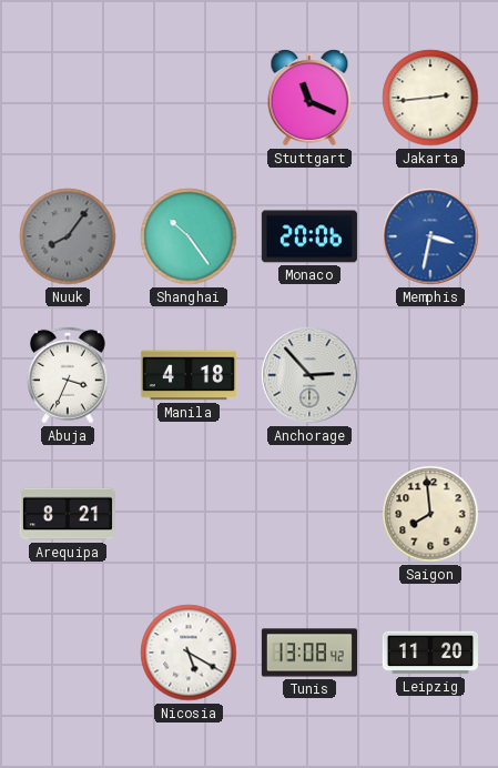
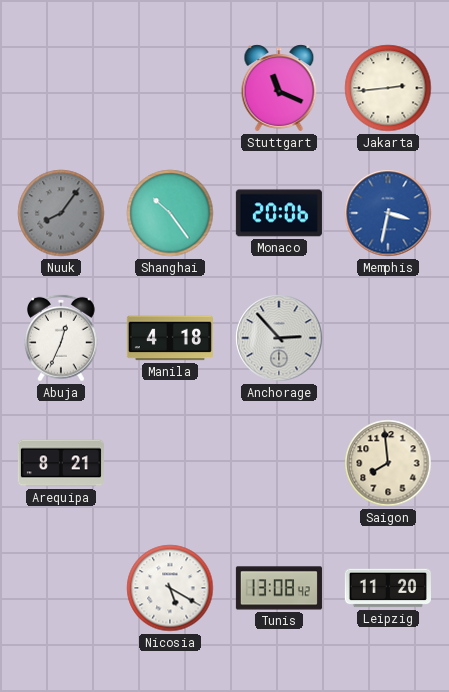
Abuja: 3:34 -> 12:34 (62, 338)
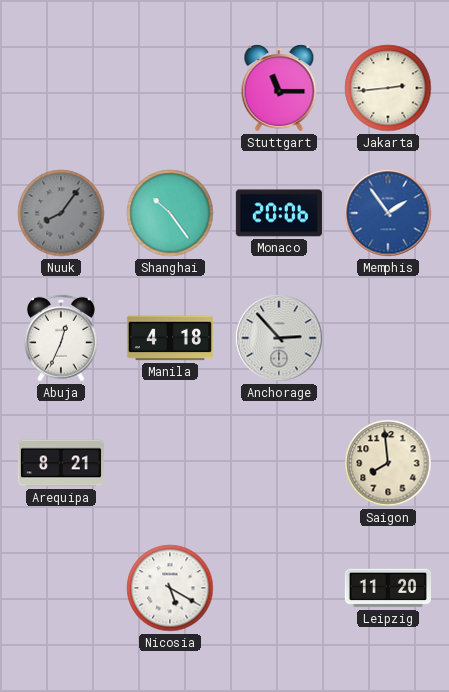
Stuttgart: 11:19 -> 11:15 (279, 88)
Memphis: 3:32 -> 1:54 (388, 213)
Tunis: 13:08 -> none (279, 588)
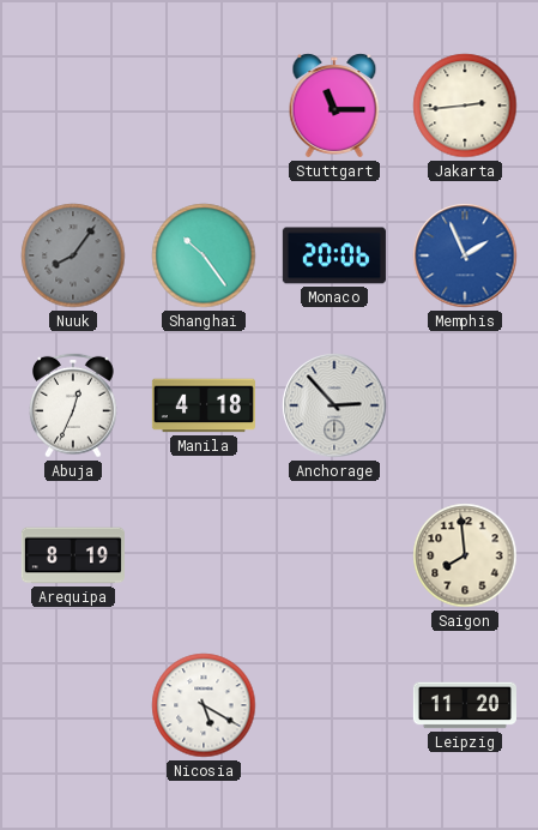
Memphis: 1:54 -> 1:56 (465, 255)
Arequipa: 8:21 -> 8:19 (73, 555)
